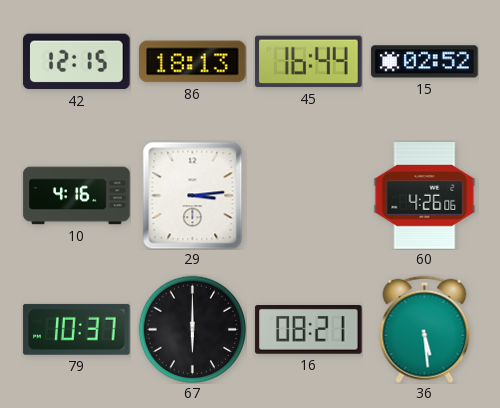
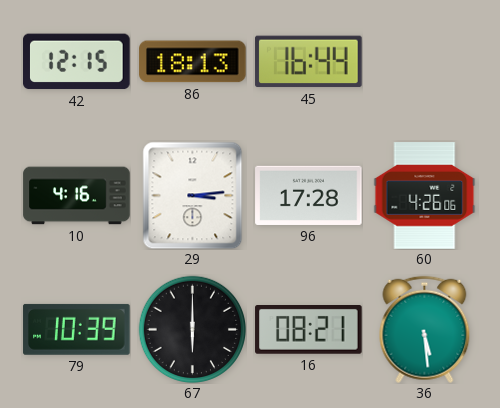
15: 02:52 -> none (425, 62)
96: none -> 17:28 (309, 195)
79: 10:37 -> 10:39 (77, 329)
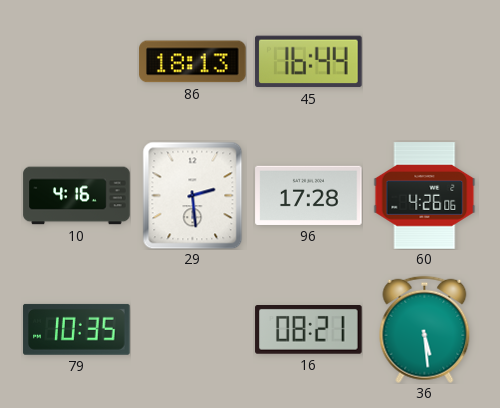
42: 12:15 -> none (77, 62)
29: 3:14 -> 2:29 (193, 195)
79: 10:39 -> 10:35 (77, 329)
67: 6:00 -> none (192, 329)
